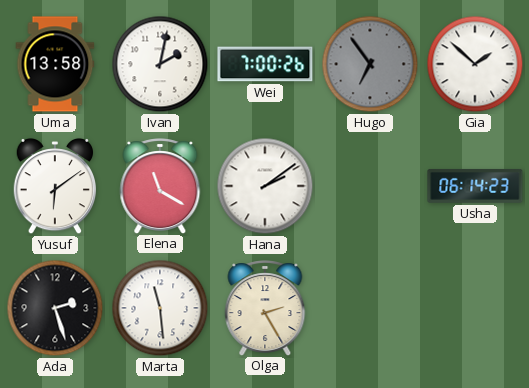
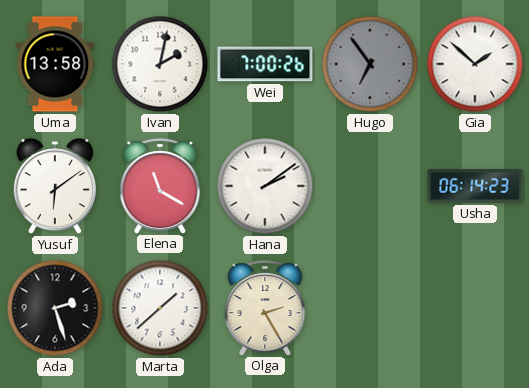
Marta: 11:29 -> 1:38 (160, 308)
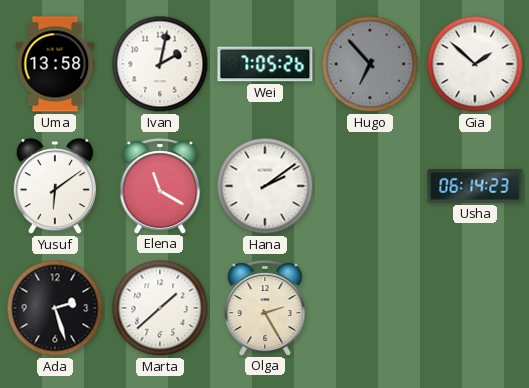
Wei: 7:00 -> 7:05 (265, 64)
Hugo: 6:54 -> 6:53 (370, 64)
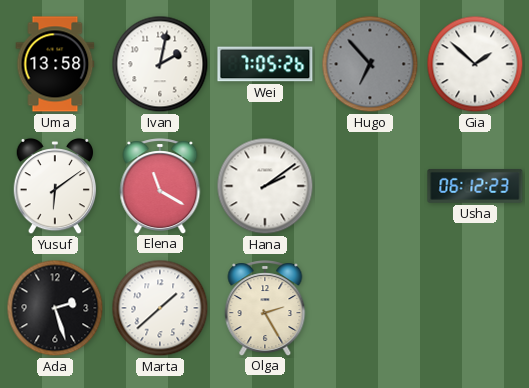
Usha: 06:14 -> 06:12 (475, 186)
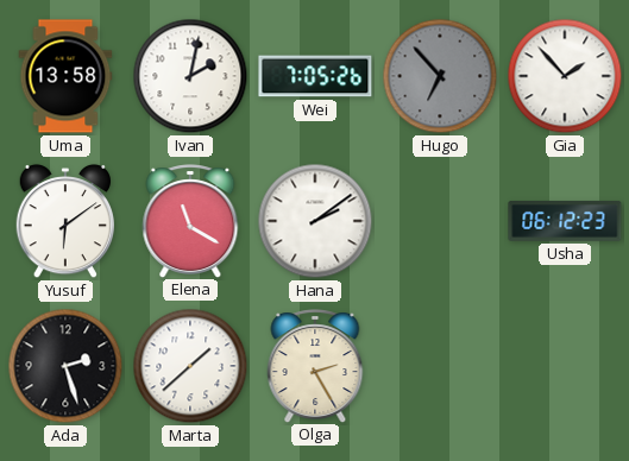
Gia: 1:52 -> 1:53 (565, 76)
